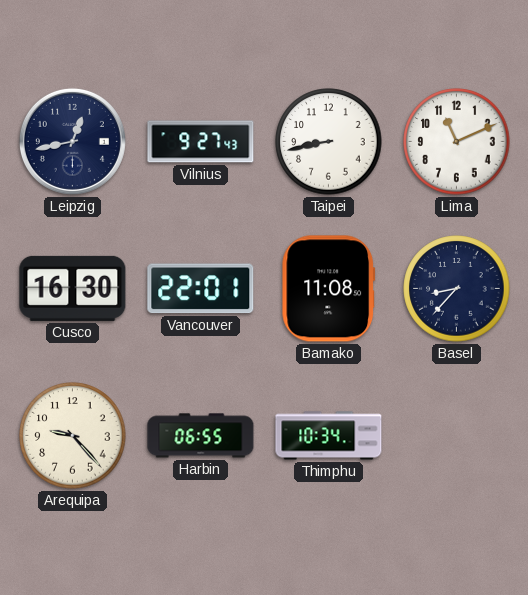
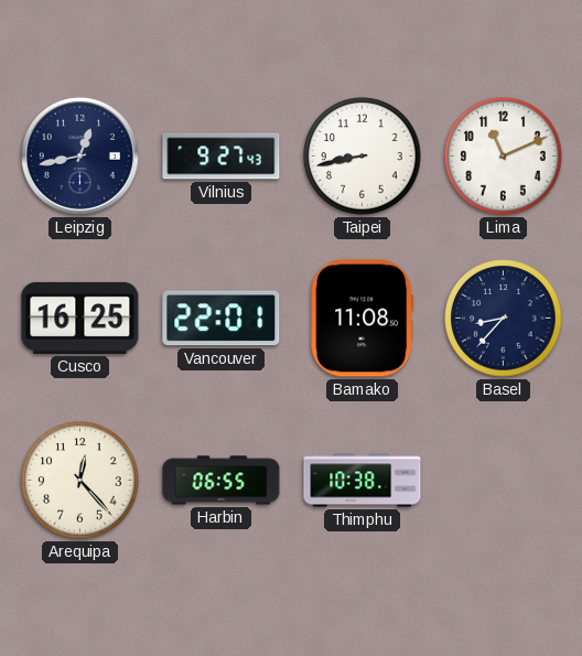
Cusco: 16:30 -> 16:25 (80, 318)
Arequipa: 9:23 -> 12:23 (80, 481)
Thimphu: 10:34 -> 10:38 (363, 481)
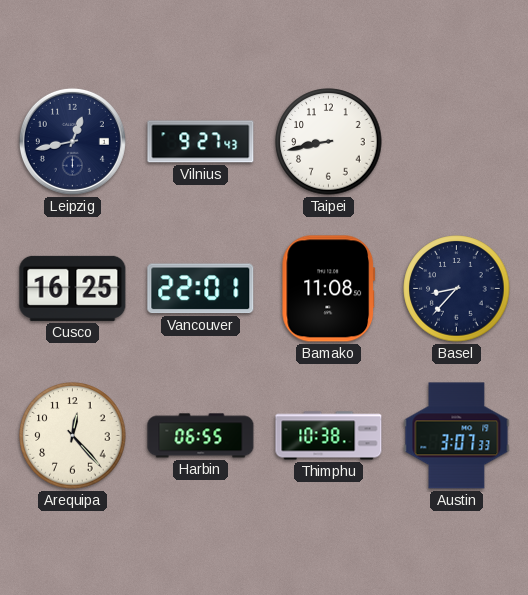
Lima: 11:11 -> none (504, 157)
Austin: none -> 3:07 (457, 436)
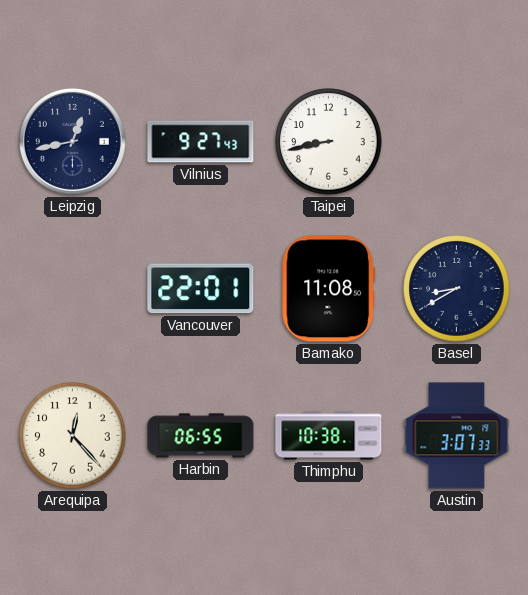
Cusco: 16:25 -> none (73, 288)
Basel: 8:37 -> 8:40 (457, 289)
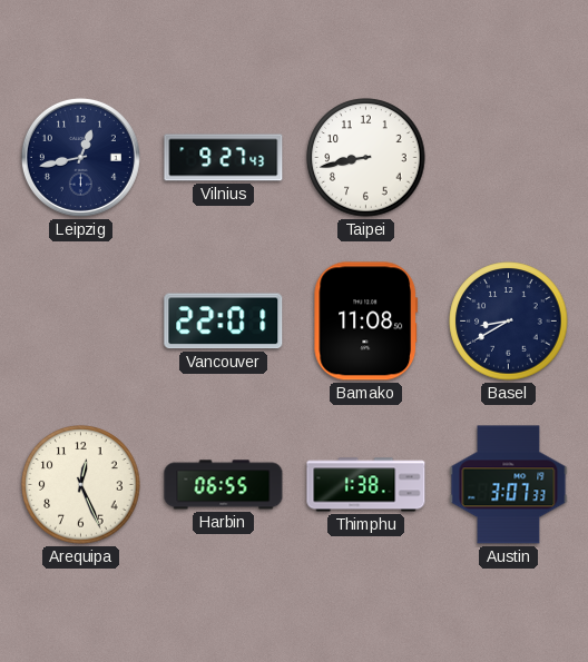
Arequipa: 12:23 -> 12:26 (81, 485)
Thimphu: 10:38 -> 1:38 (366, 485)
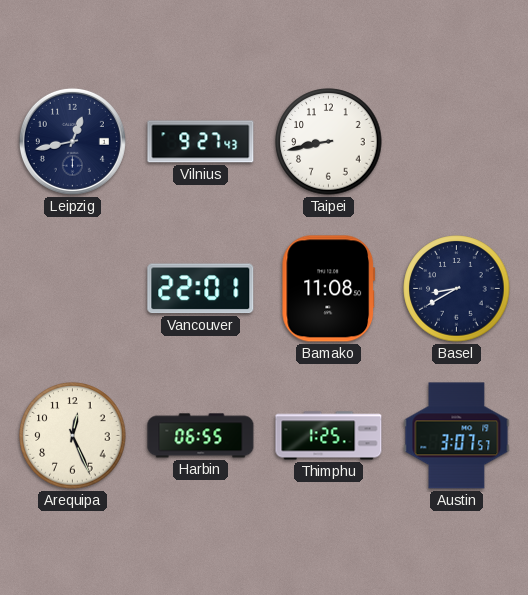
Thimphu: 1:38 -> 1:25 (329, 436)
Austin: 3:07:33 -> 3:07:57 (457, 436)
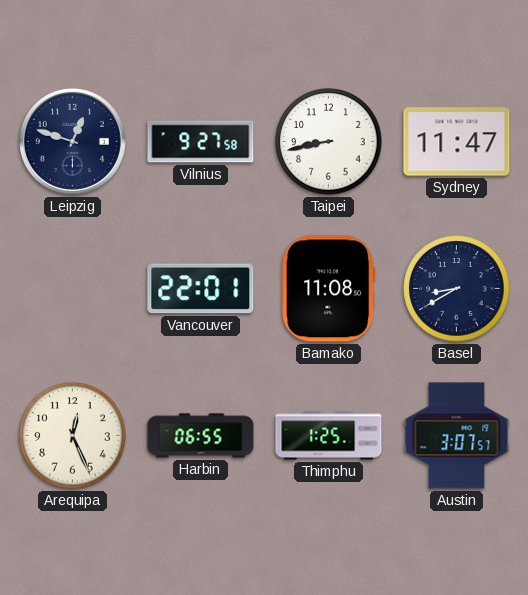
Leipzig: 12:43 -> 12:48 (72, 141)
Vilnius: 9:27:43 -> 9:27:58 (201, 142)
Sydney: none -> 11:47 (457, 142)
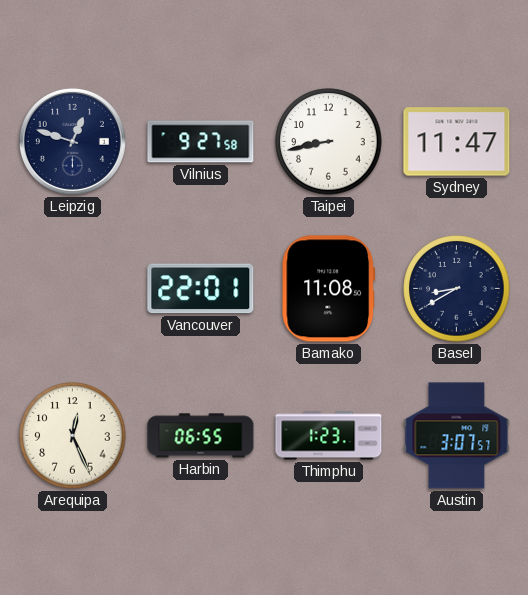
Thimphu: 1:25 -> 1:23 (329, 436)
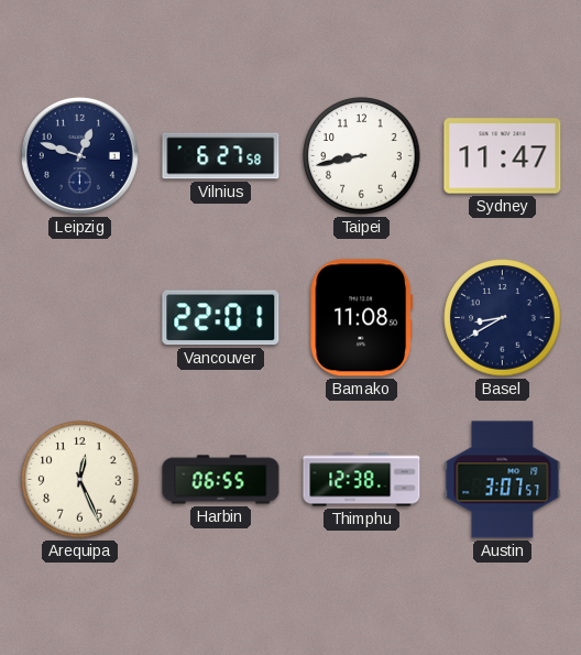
Vilnius: 9:27 -> 6:27 (221, 156)
Thimphu: 1:23 -> 12:38 (362, 480)
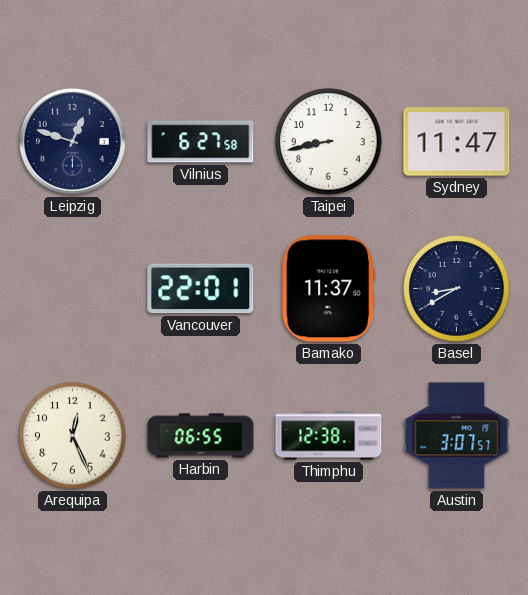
Bamako: 11:08 -> 11:37 (329, 289)
